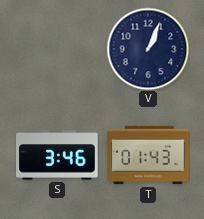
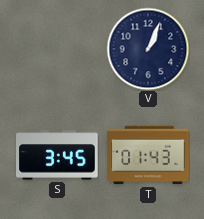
S: 3:46 -> 3:45 (57, 155)
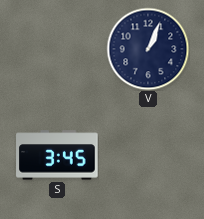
T: 01:43 -> none (148, 155)
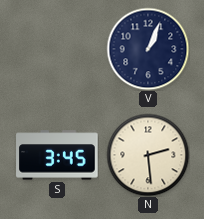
N: none -> 2:29 (148, 155)
